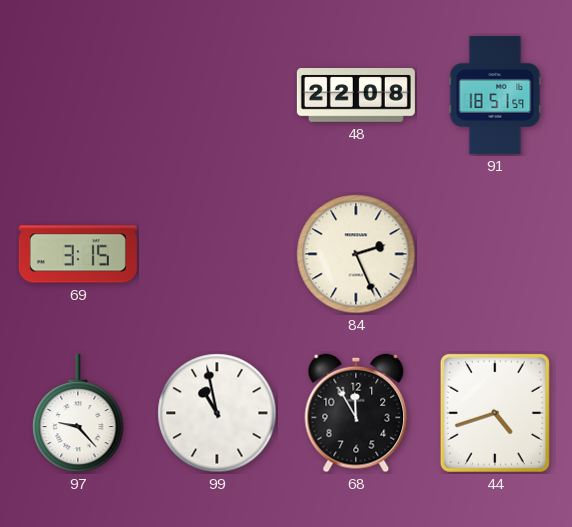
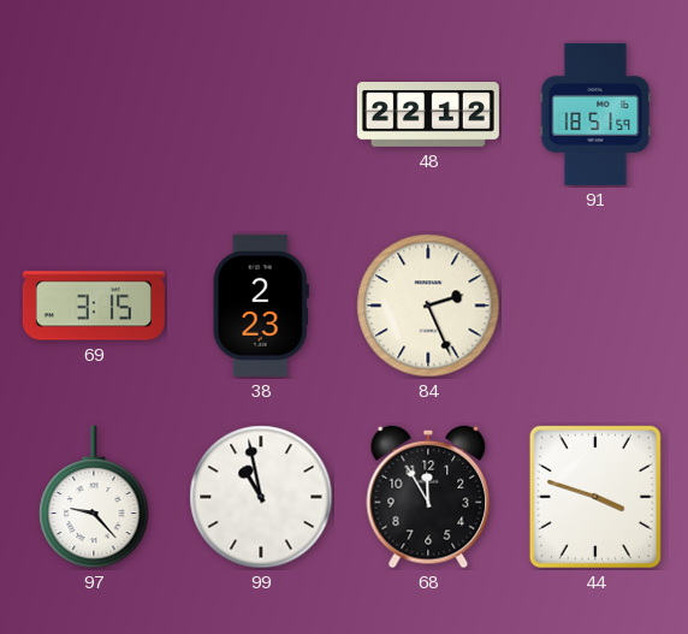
48: 22:08 -> 22:12 (428, 115)
38: none -> 2:23 (261, 306)
44: 4:42 -> 3:48 (595, 497)
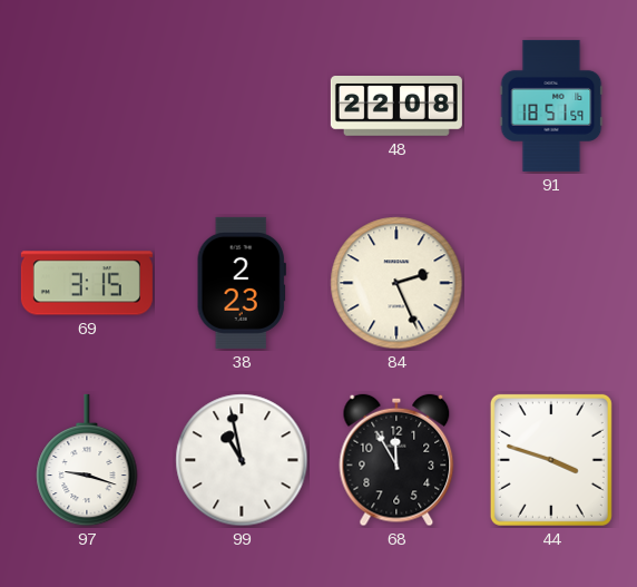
48: 22:12 -> 22:08 (396, 107)
97: 9:23 -> 9:18 (87, 460)
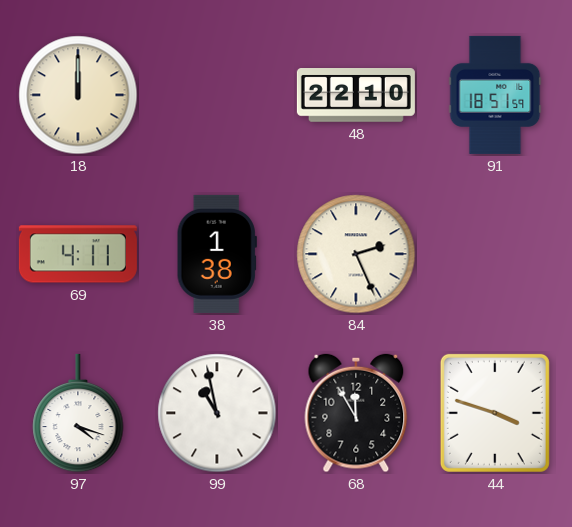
18: none -> 12:00 (78, 95)
48: 22:08 -> 22:10 (356, 96)
69: 3:15 -> 4:11 (78, 254)
38: 2:23 -> 1:38 (217, 254)
97: 9:18 -> 4:18 (78, 413)
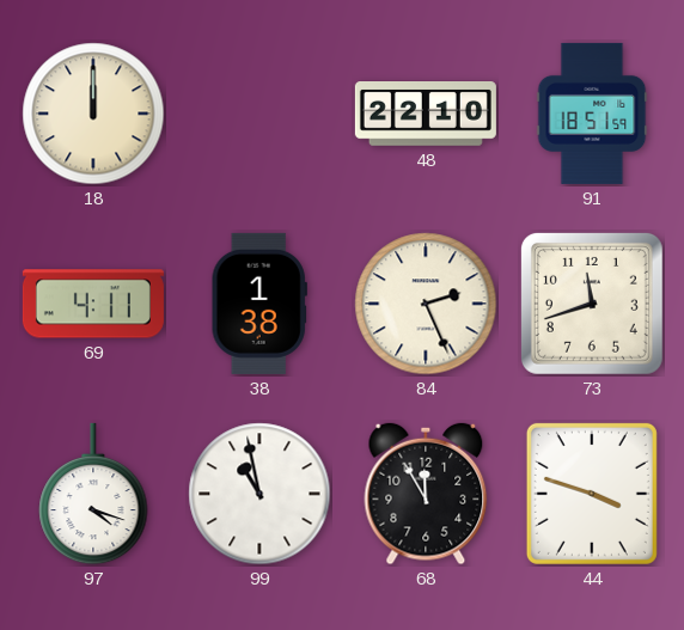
73: none -> 11:42 (592, 304)
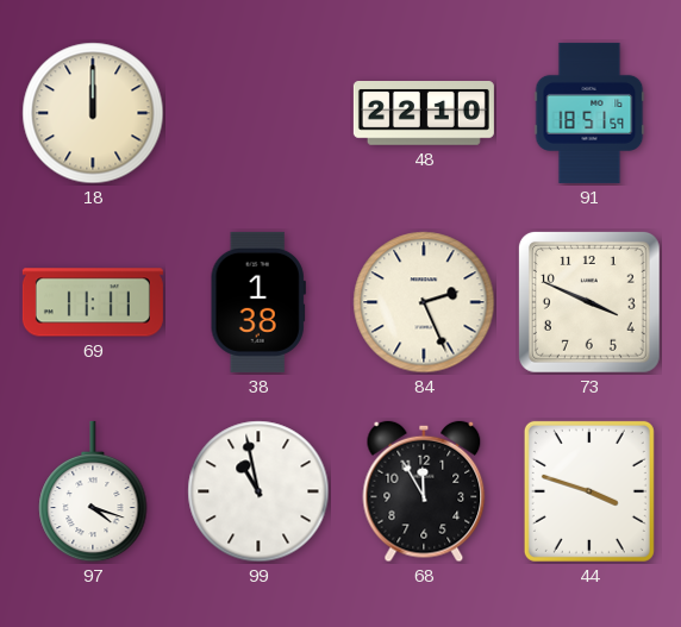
69: 4:11 -> 11:11 (93, 302)
73: 11:42 -> 3:49 (589, 302)
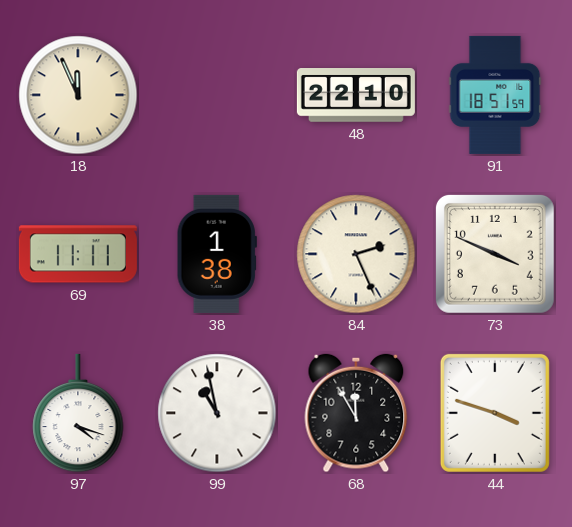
18: 12:00 -> 11:56 (78, 95)
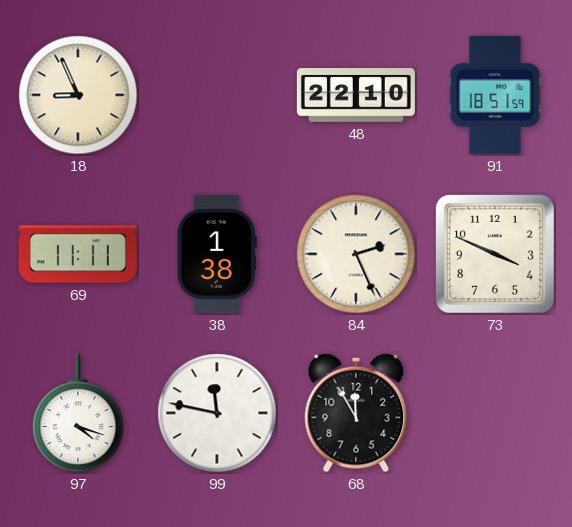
18: 11:56 -> 8:56 (78, 95)
99: 10:58 -> 11:47 (217, 413)
44: 3:48 -> none (495, 413)
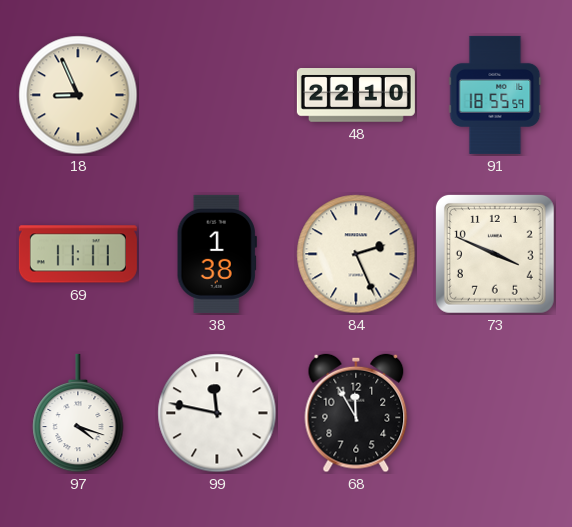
91: 18:51 -> 18:55 (495, 95)
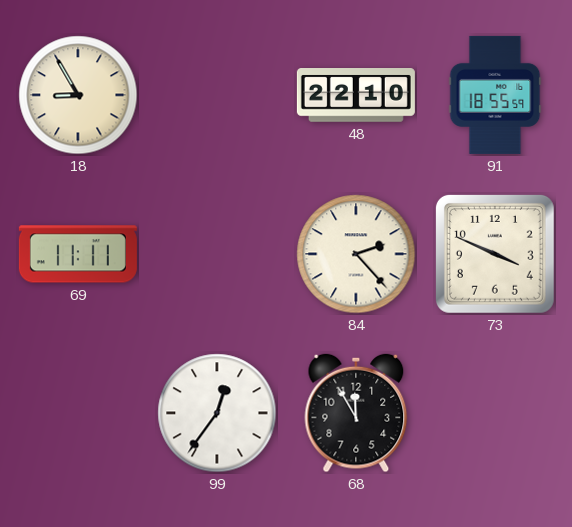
18: 8:56 -> 8:55 (78, 95)
38: 1:38 -> none (217, 254)
84: 2:26 -> 2:23 (356, 254)
97: 4:18 -> none (78, 413)
99: 11:47 -> 12:36 (217, 413)
